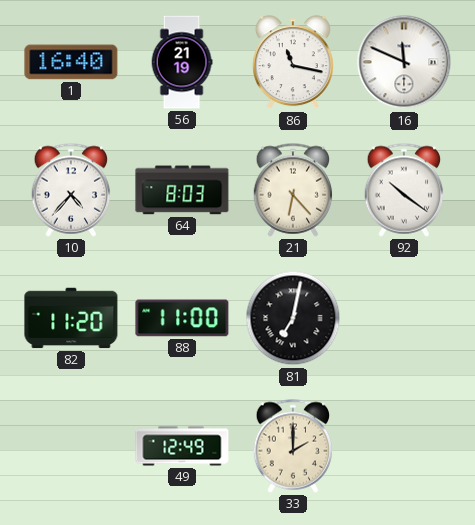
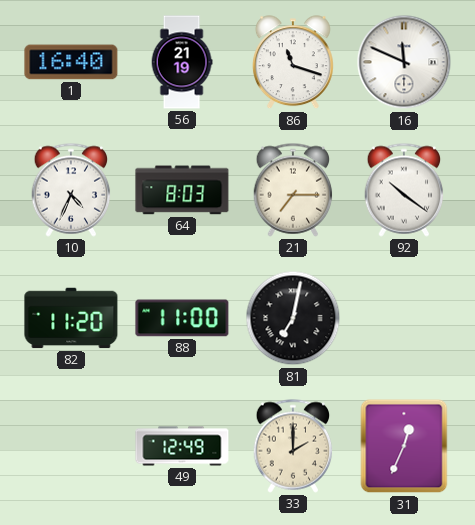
86: 11:17 -> 11:18 (293, 63)
10: 4:37 -> 4:34 (71, 190)
21: 6:23 -> 7:15 (293, 190)
31: none -> 12:34 (404, 446)
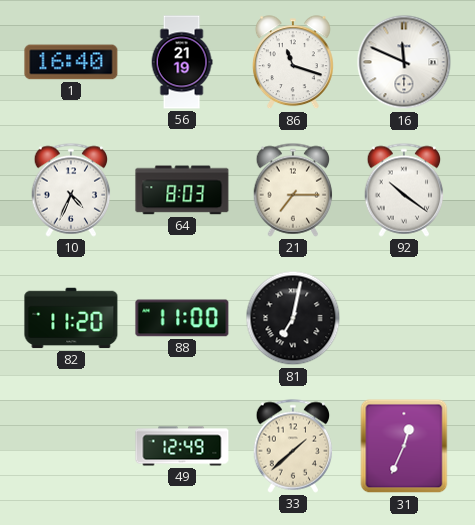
33: 2:00 -> 1:38 (293, 446)
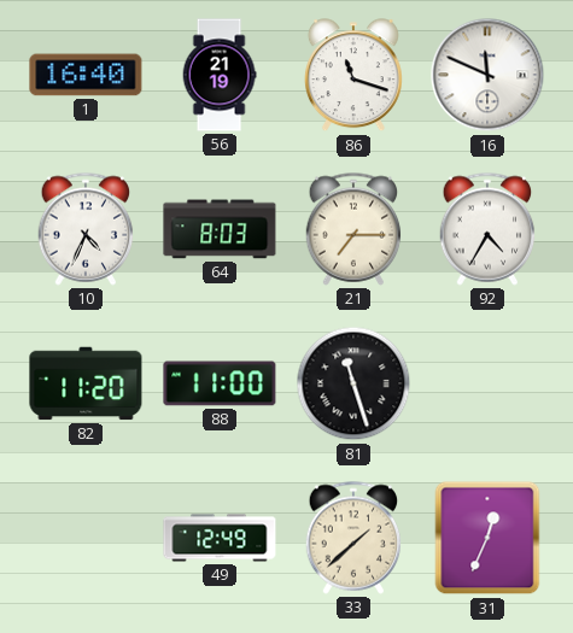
92: 10:21 -> 4:35 (487, 229)
81: 7:02 -> 11:27 (353, 383)
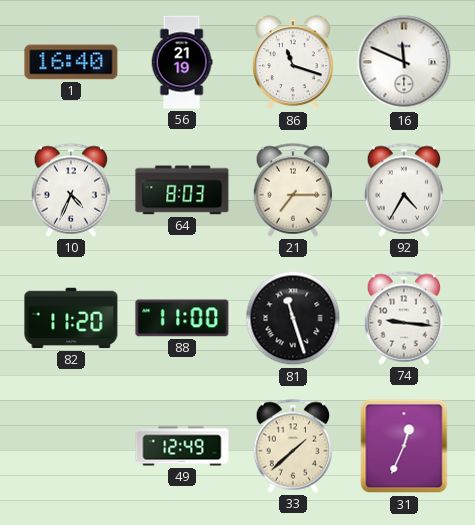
74: none -> 9:16 (404, 318)
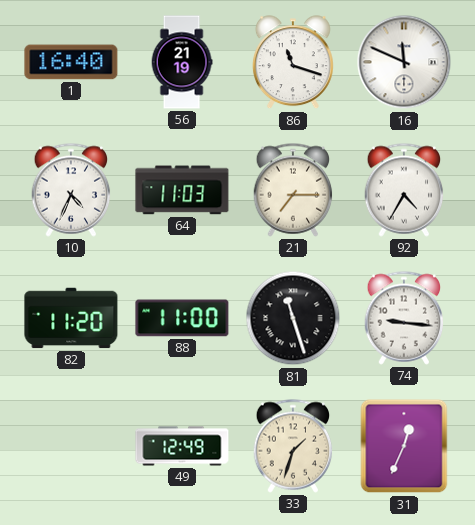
64: 8:03 -> 11:03 (182, 190)
33: 1:38 -> 1:33 (293, 446)
